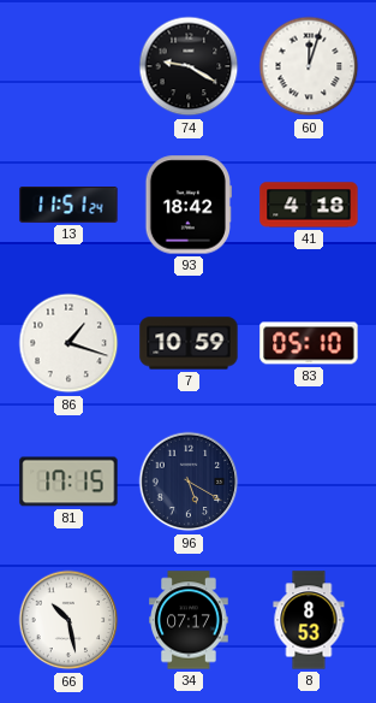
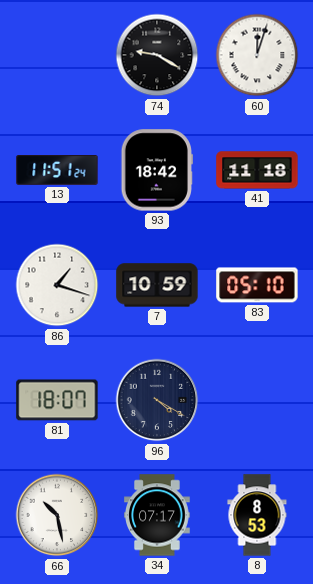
41: 4:18 -> 11:18 (257, 170)
81: 17:15 -> 18:07 (57, 400)
96: 5:20 -> 4:20 (157, 400)
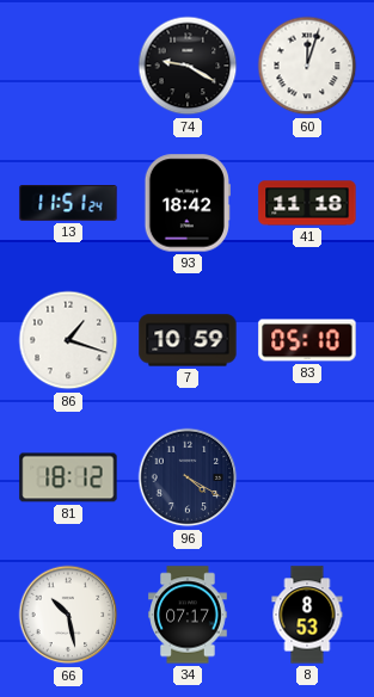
81: 18:07 -> 18:12 (68, 477)
